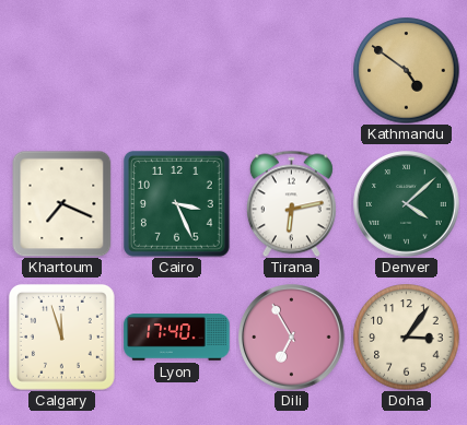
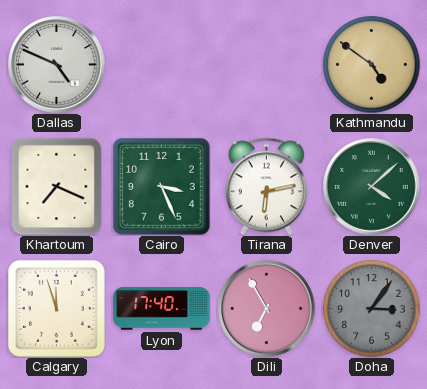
Dallas: none -> 4:49 (57, 65)
Doha dial: cream -> grey (372, 309)
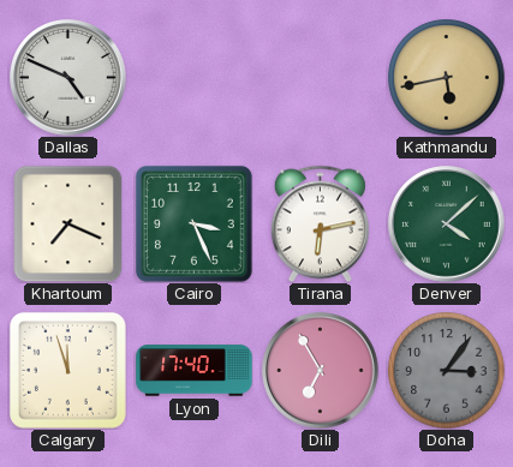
Kathmandu: 4:51 -> 5:43 (447, 78)
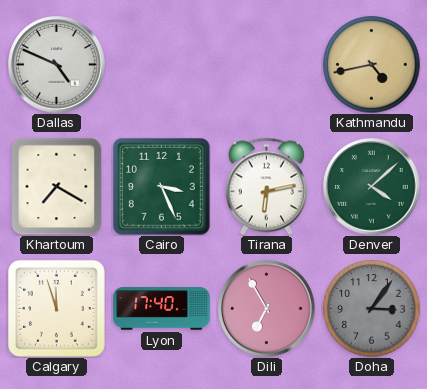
Kathmandu: 5:43 -> 4:43 (372, 65)
Khartoum: 7:19 -> 7:20 (57, 186)
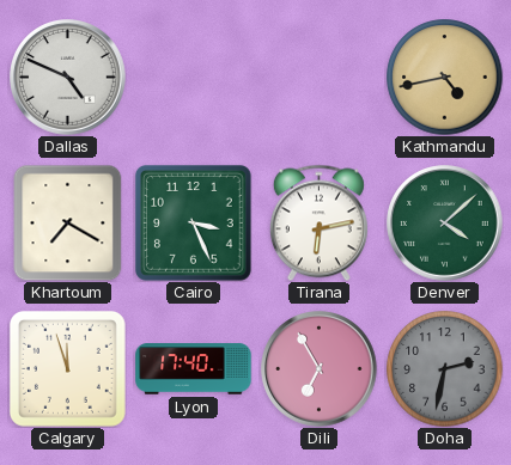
Doha: 3:06 -> 2:32 (445, 369)
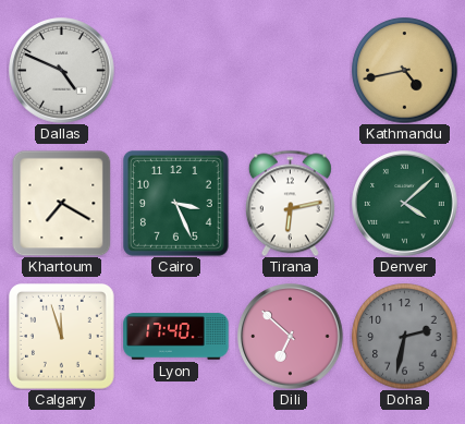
Dili: 6:55 -> 6:52 (291, 337)
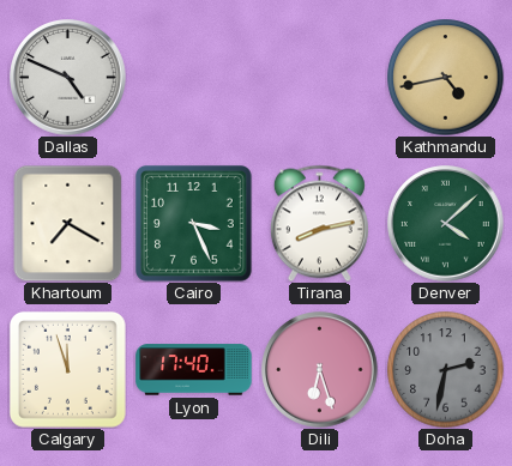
Tirana: 6:13 -> 8:13 (319, 223)
Dili: 6:52 -> 6:27 (320, 370)
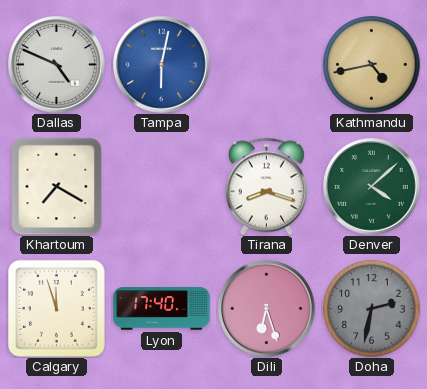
Tampa: none -> 6:02 (162, 65)
Cairo: 3:26 -> none (193, 223)
Tirana: 8:13 -> 8:18 (266, 186)
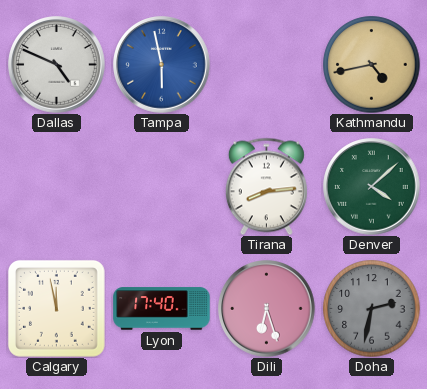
Tampa: 6:02 -> 5:58 (162, 65)
Khartoum: 7:20 -> none (57, 186)
Tirana: 8:18 -> 8:14 (266, 186)
Calgary: 11:57 -> 11:58 (56, 308)
